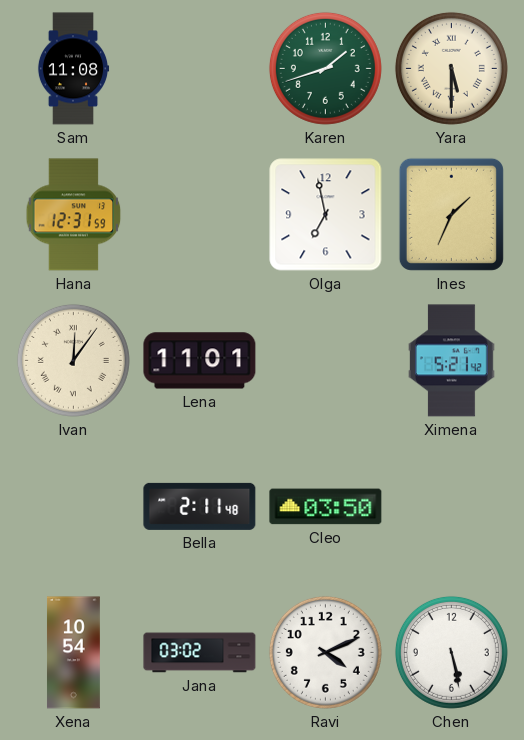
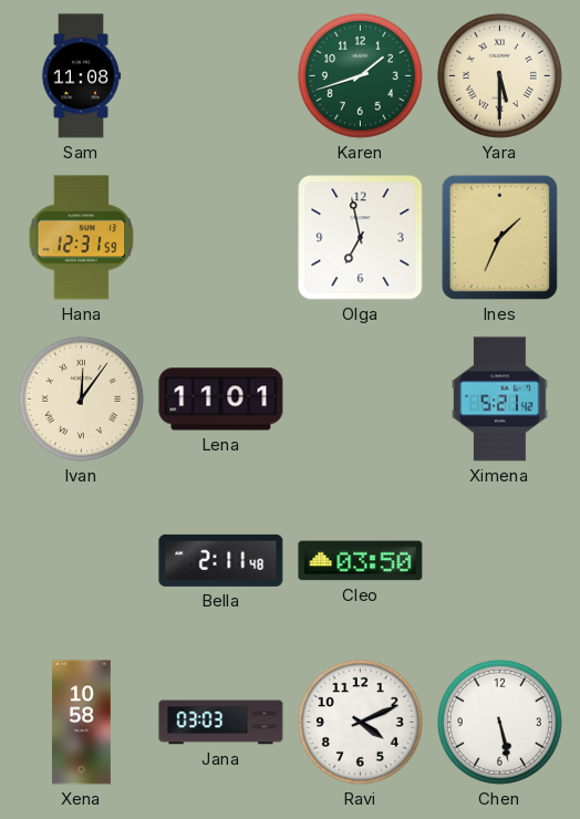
Xena: 10:54 -> 10:58 (81, 723)
Jana: 03:02 -> 03:03 (221, 723)
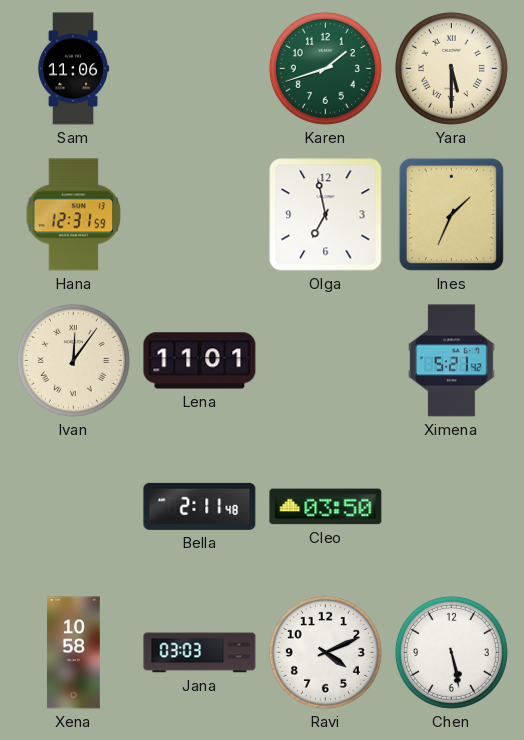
Sam: 11:08 -> 11:06 (73, 69)
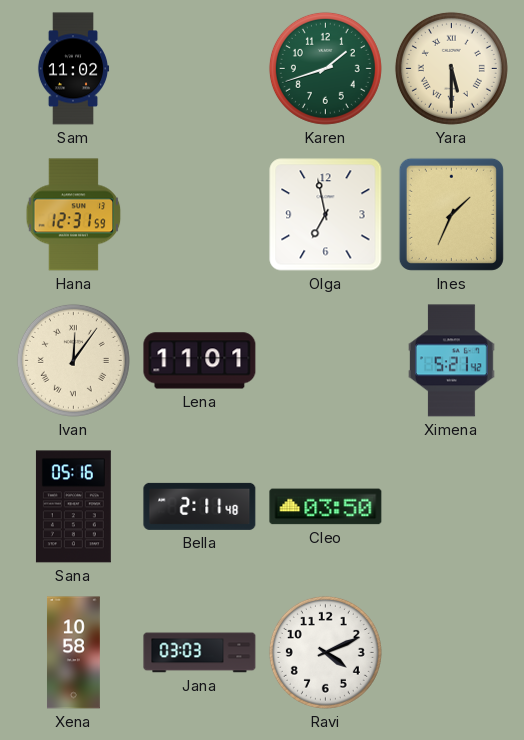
Sam: 11:06 -> 11:02 (73, 69)
Sana: none -> 05:16 (73, 507)
Chen: 5:28 -> none (451, 652)
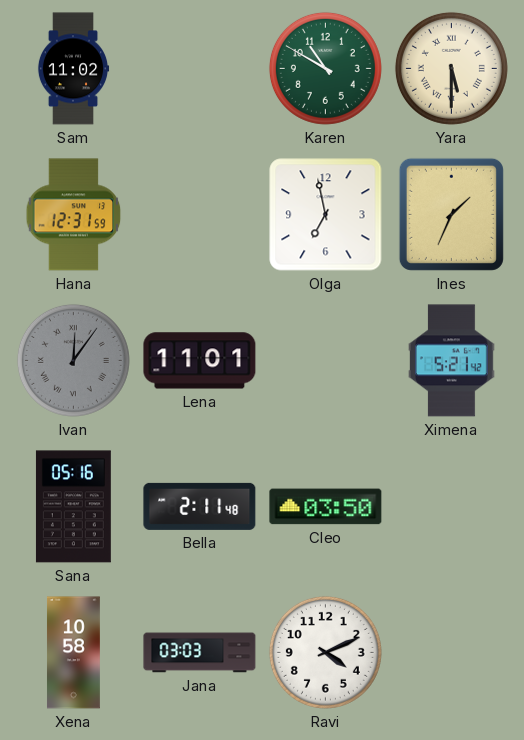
Karen: 1:42 -> 10:50 (325, 68)
Ivan dial: cream -> grey (73, 360)
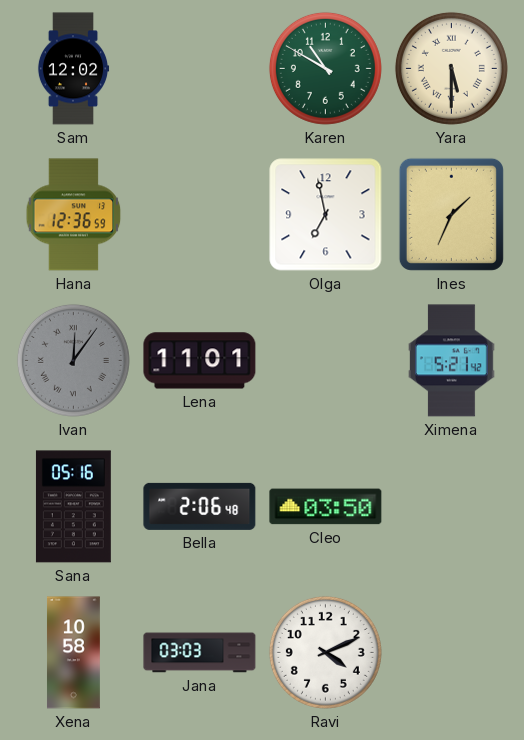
Sam: 11:02 -> 12:02 (73, 69)
Hana: 12:31 -> 12:36 (74, 215)
Bella: 2:11 -> 2:06 (200, 506)
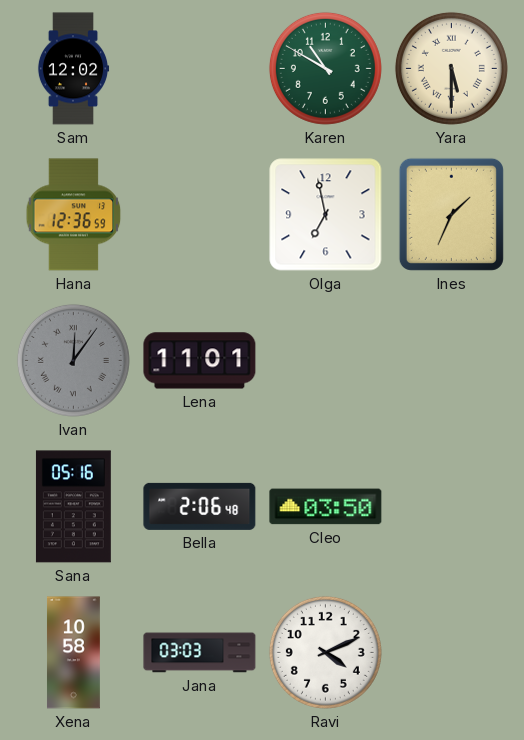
Ximena: 5:21 -> none (452, 361)
